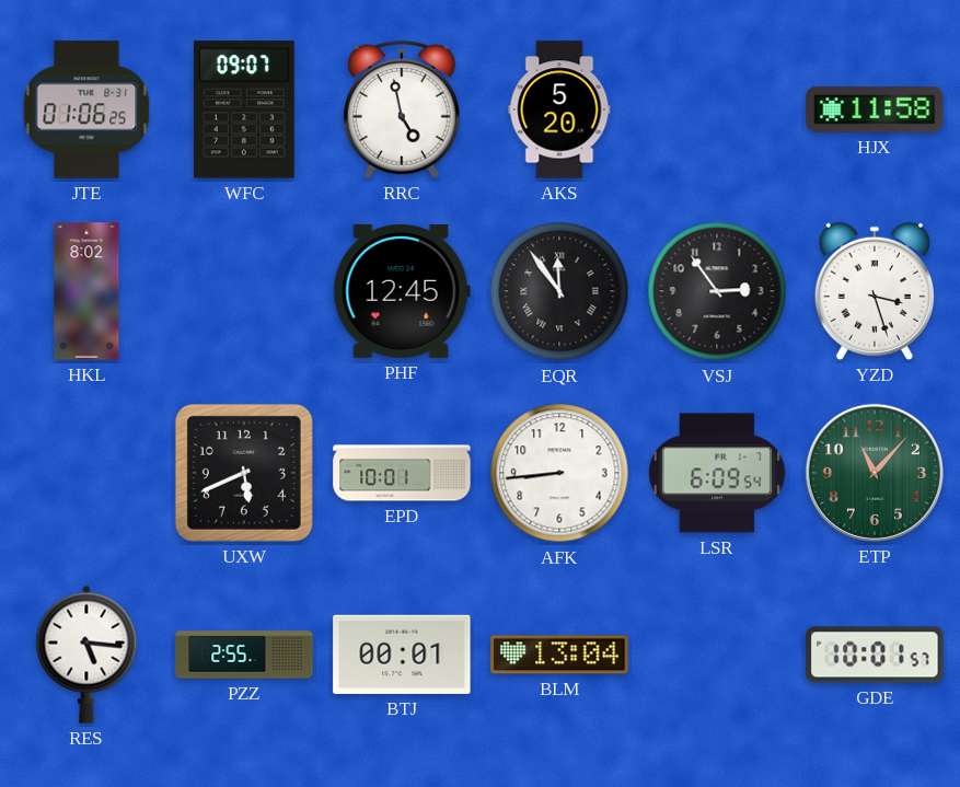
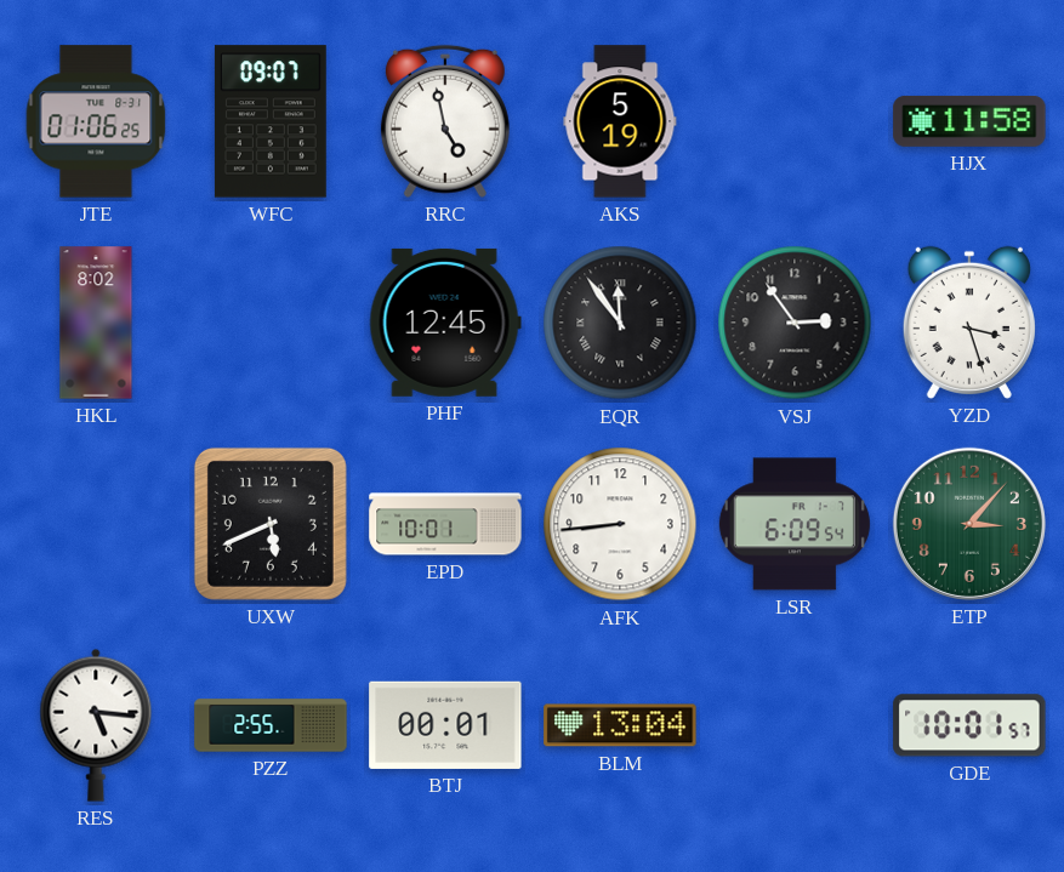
AKS: 5:20 -> 5:19 (620, 121)
ETP: 11:07 -> 3:07 (969, 524)
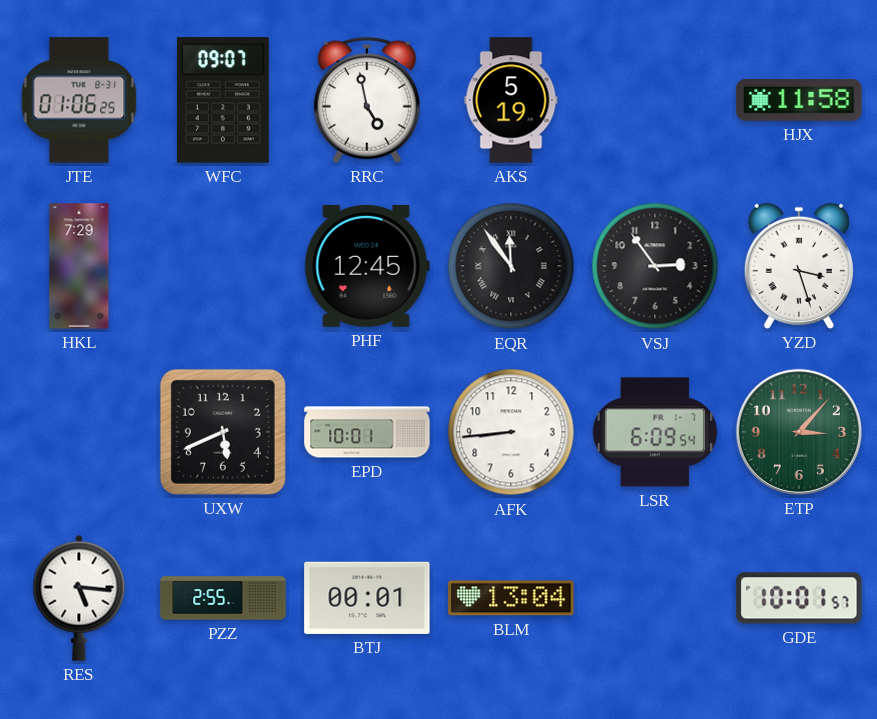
HKL: 8:02 -> 7:29 (79, 266)
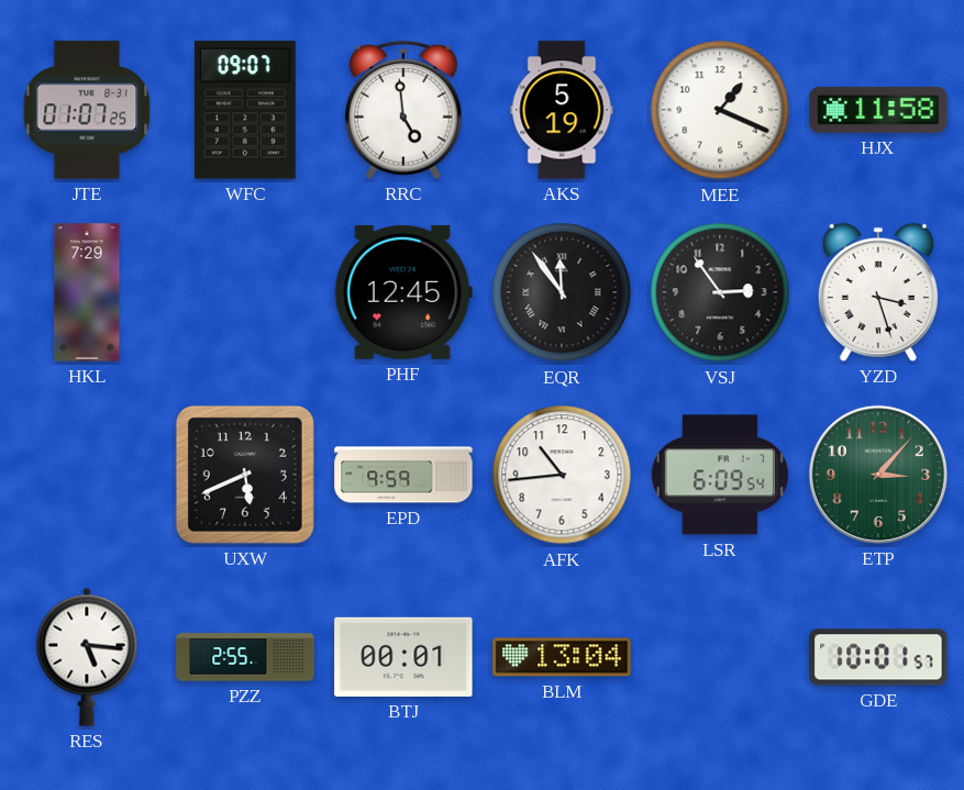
JTE: 01:06 -> 01:07 (87, 110)
RRC: 4:58 -> 4:59 (403, 110)
MEE: none -> 1:19 (720, 110)
EPD: 10:01 -> 9:59 (403, 475)
AFK: 8:44 -> 10:44 (562, 475)
